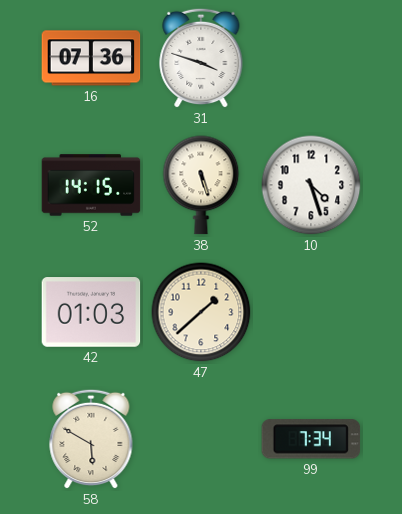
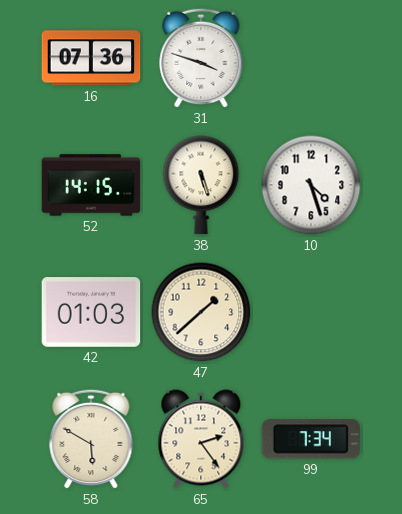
65: none -> 2:24 (201, 439)
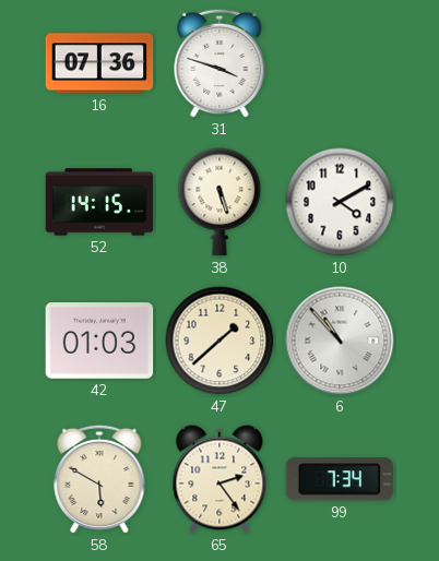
10: 4:27 -> 4:10 (340, 202)
6: none -> 10:53 (340, 341)
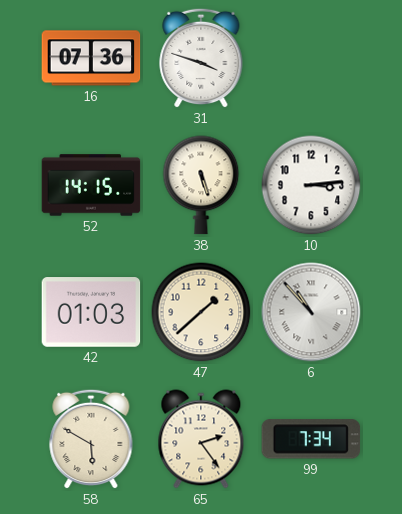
10: 4:10 -> 3:14 (311, 185)
